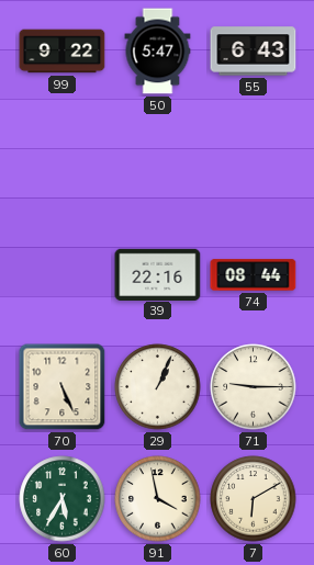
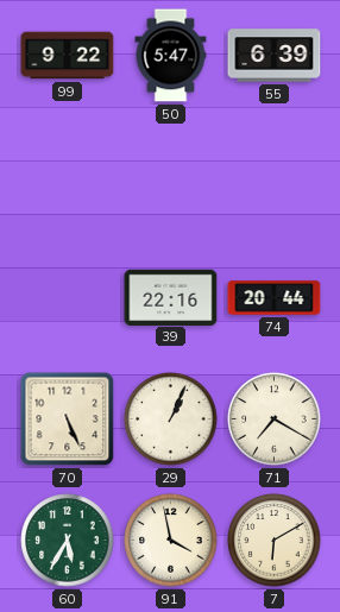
55: 6:43 -> 6:39 (275, 56)
74: 08:44 -> 20:44 (275, 298)
71: 9:15 -> 7:20 (275, 419)
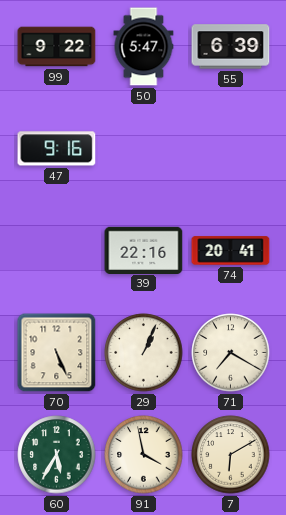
47: none -> 9:16 (57, 149)
74: 20:44 -> 20:41 (231, 251)
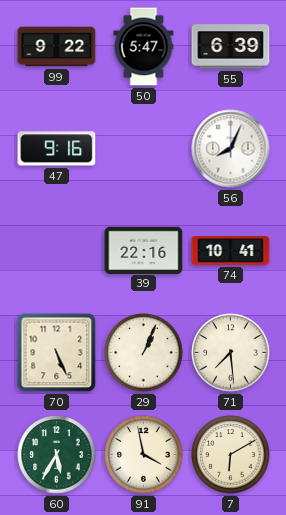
56: none -> 8:04 (231, 149)
74: 20:41 -> 10:41 (231, 251)
71: 7:20 -> 7:29 (231, 353)
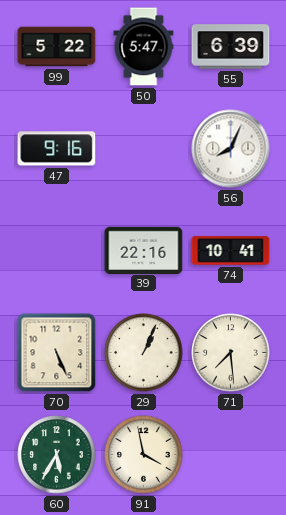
99: 9:22 -> 5:22 (57, 47)
7: 6:10 -> none (231, 455)
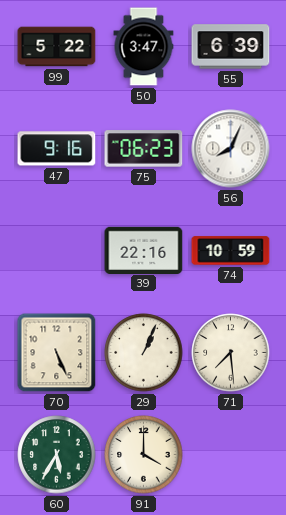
50: 5:47 -> 3:47 (144, 47)
75: none -> 06:23 (144, 149)
74: 10:41 -> 10:59 (231, 251)
91: 3:58 -> 4:00 (144, 455)
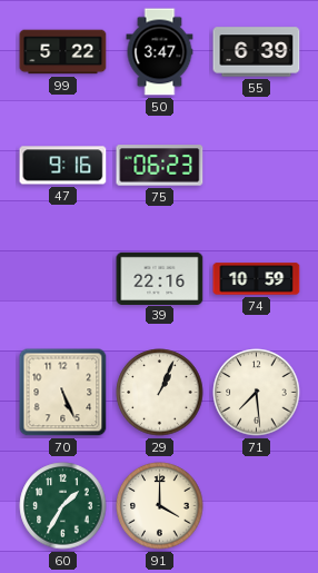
56: 8:04 -> none (231, 149)
60: 5:35 -> 1:35 (63, 506)
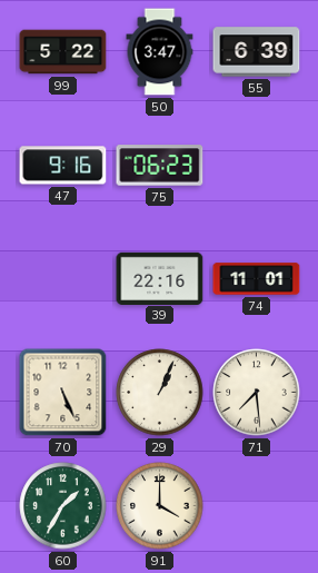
74: 10:59 -> 11:01 (257, 279)
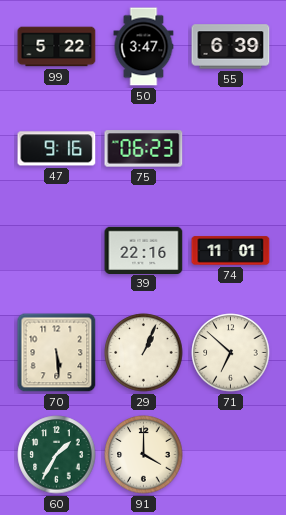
70: 5:26 -> 5:29 (57, 353)
71: 7:29 -> 6:52 (231, 353)
